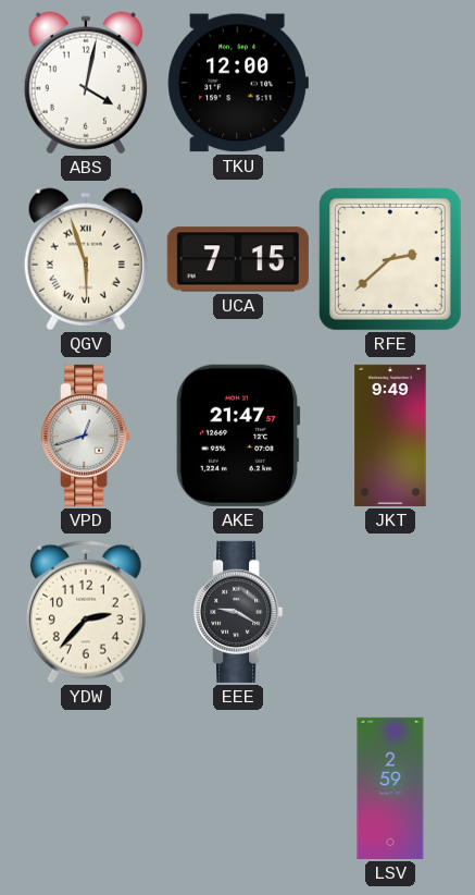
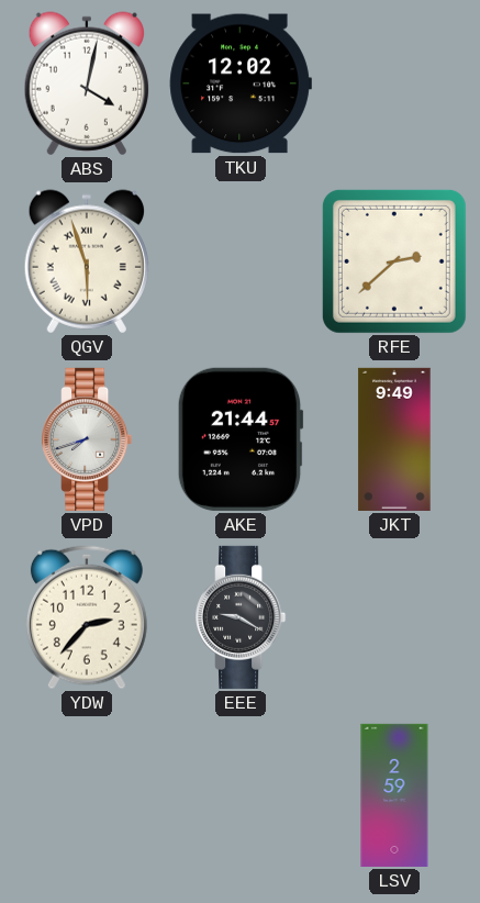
TKU: 12:00 -> 12:02 (241, 83)
UCA: 7:15 -> none (238, 259)
VPD: 12:42 -> 7:42 (87, 439)
AKE: 21:47 -> 21:44 (241, 439)
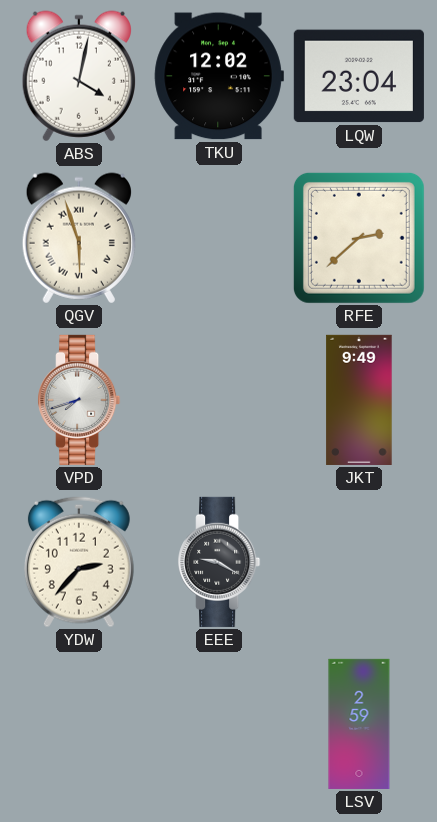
LQW: none -> 23:04 (359, 76)
AKE: 21:44 -> none (241, 439)
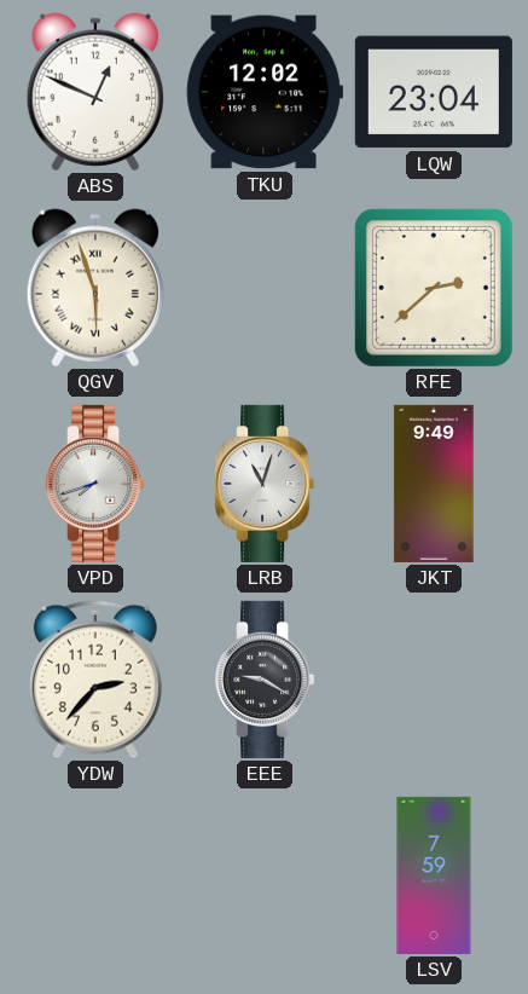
ABS: 4:02 -> 12:49 (95, 92)
LRB: none -> 11:03 (265, 484)
LSV: 2:59 -> 7:59 (434, 875)
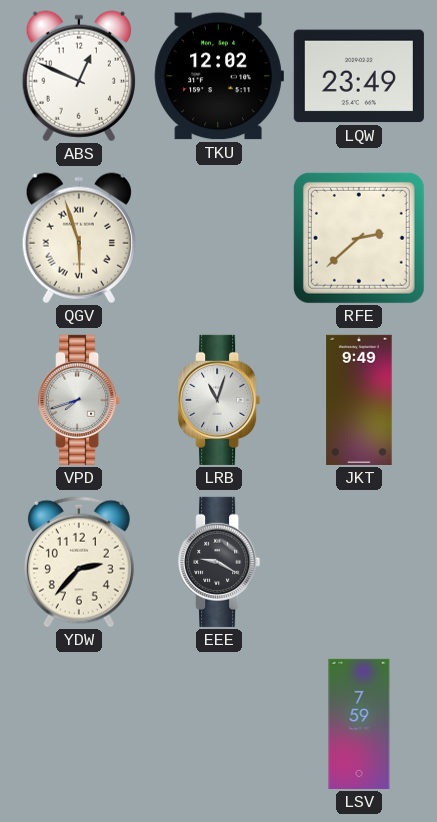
LQW: 23:04 -> 23:49 (359, 76)
